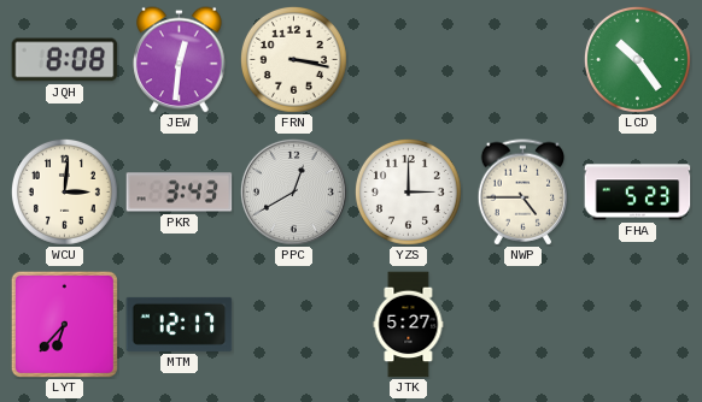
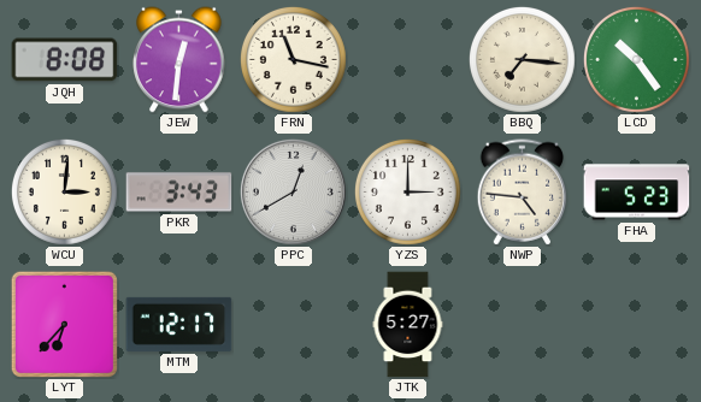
FRN: 3:17 -> 11:17 (293, 59)
BBQ: none -> 7:16 (522, 59)
NWP: 4:45 -> 4:46 (523, 193)
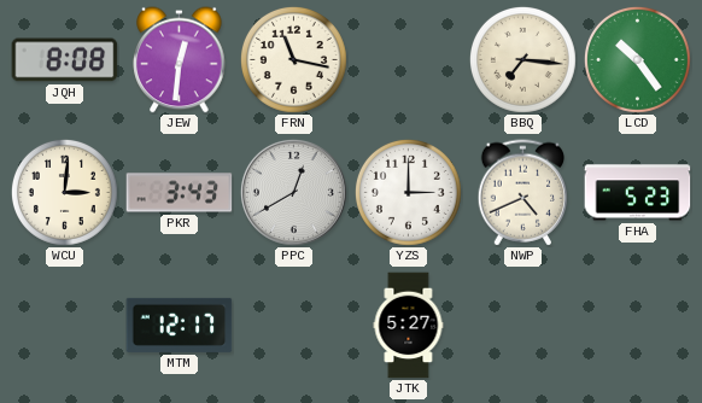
NWP: 4:46 -> 4:41 (523, 193)
LYT: 6:37 -> none (64, 324)
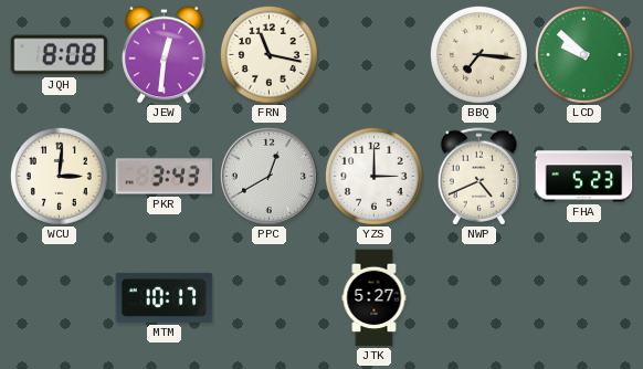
LCD: 10:24 -> 9:52 (583, 54)
MTM: 12:17 -> 10:17 (165, 297)
